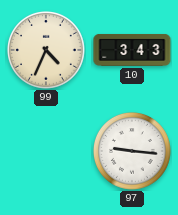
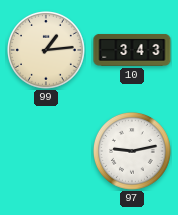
99: 4:34 -> 1:14 (47, 51)
97: 9:16 -> 9:13 (133, 152)
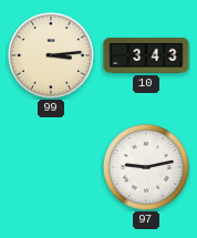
99: 1:14 -> 3:14 (52, 56)
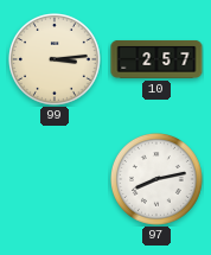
10: 3:43 -> 2:57 (156, 59)
97: 9:13 -> 8:13 (158, 180)
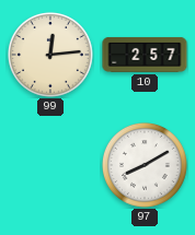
99: 3:14 -> 12:14 (51, 56)
97: 8:13 -> 8:10 (146, 166)
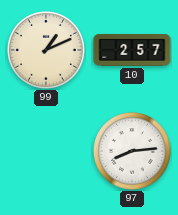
99: 12:14 -> 1:11 (47, 51)
97: 8:10 -> 8:14 (133, 152)
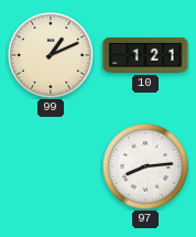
10: 2:57 -> 1:21 (145, 55)
